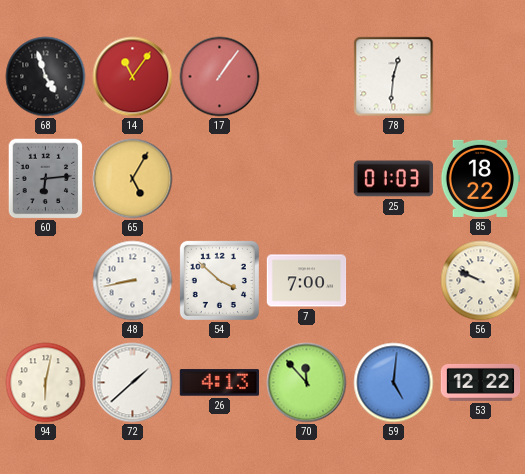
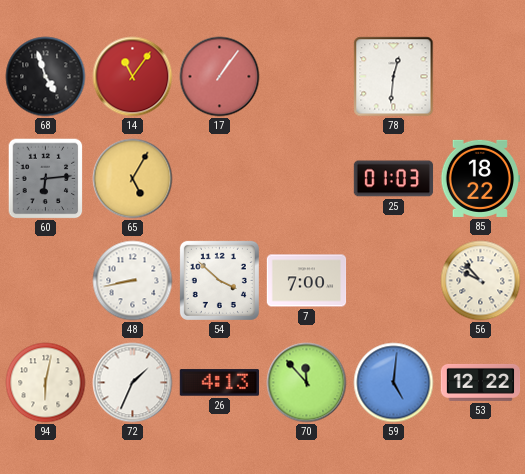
56: 9:49 -> 9:53 (481, 281)
72: 1:38 -> 1:34 (133, 383)
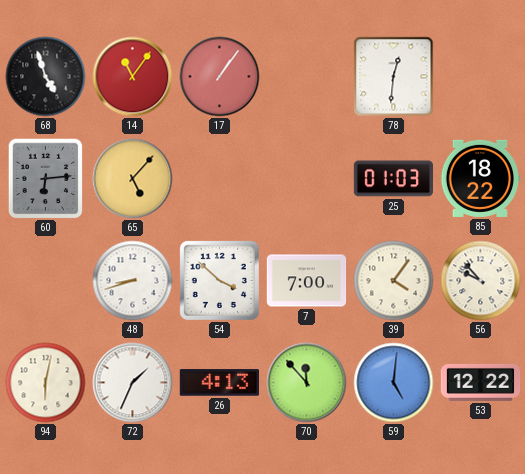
65: 5:05 -> 5:07 (133, 179)
48: 8:43 -> 8:42 (133, 281)
39: none -> 4:06 (394, 281)
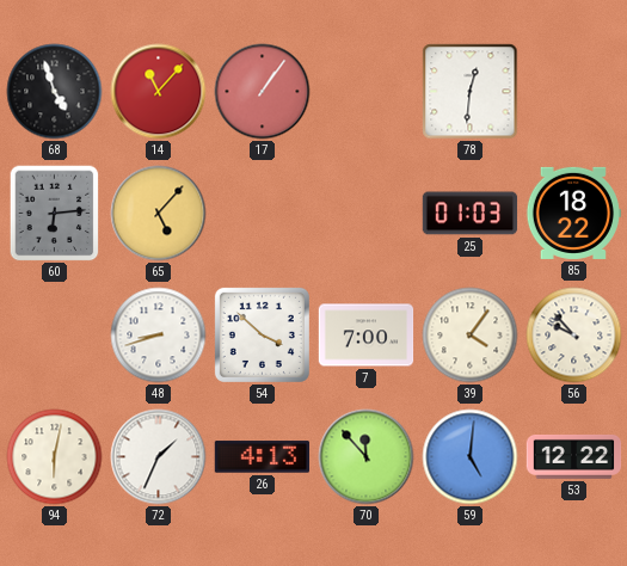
14: 11:06 -> 11:07 (159, 92)
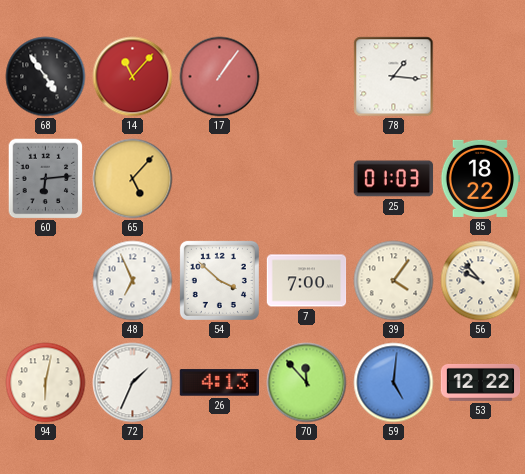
68: 4:57 -> 4:54 (46, 77)
78: 12:31 -> 1:16 (394, 77)
48: 8:42 -> 6:56 (133, 281)
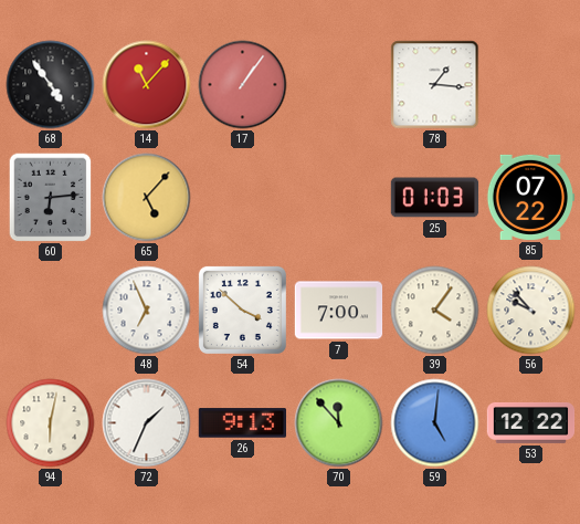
85: 18:22 -> 07:22 (529, 197)
26: 4:13 -> 9:13 (242, 423)
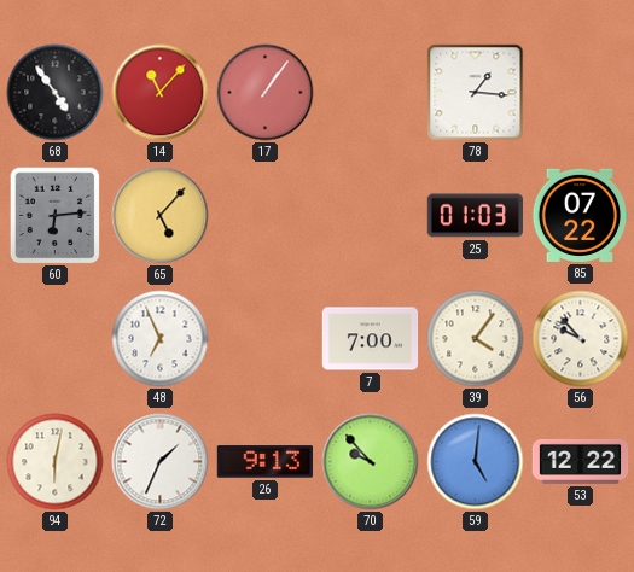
54: 3:52 -> none (242, 310)
70: 11:53 -> 9:53 (371, 462)
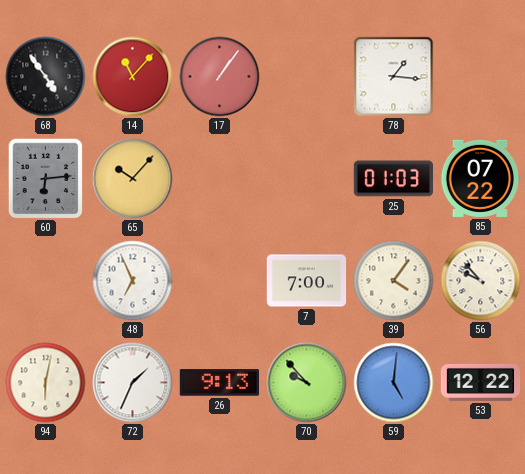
65: 5:07 -> 10:07 (133, 179)
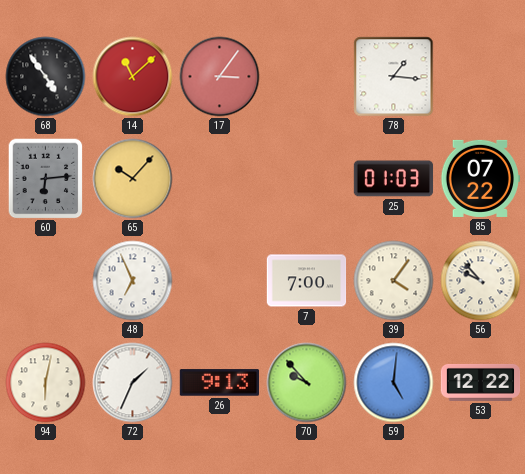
14: 11:07 -> 11:08 (133, 77)
17: 1:06 -> 3:06 (220, 77)
